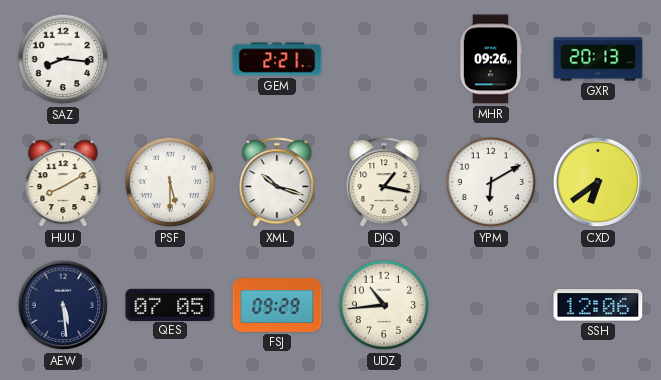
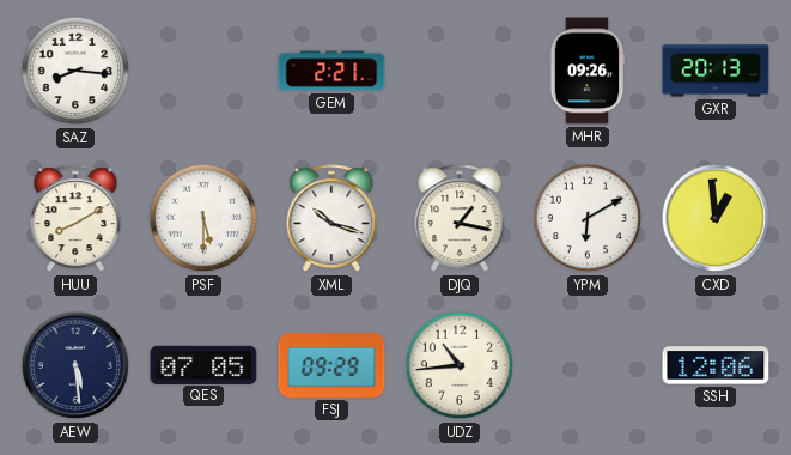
CXD: 6:39 -> 12:59 (716, 218)
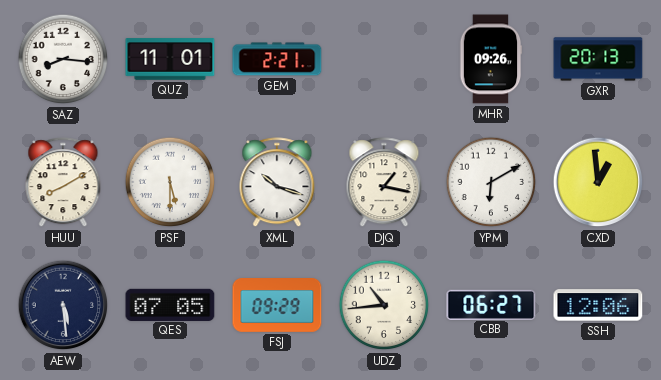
QUZ: none -> 11:01 (170, 59)
CBB: none -> 06:27 (491, 304)
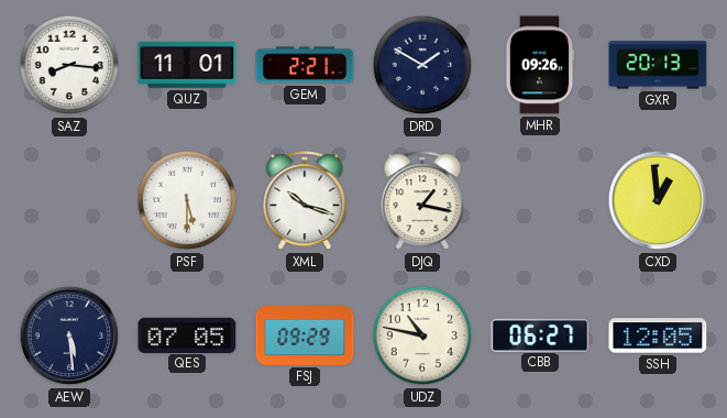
DRD: none -> 1:50 (422, 65)
HUU: 8:10 -> none (63, 183)
YPM: 6:10 -> none (491, 182)
UDZ: 10:44 -> 10:47 (422, 335)
SSH: 12:06 -> 12:05 (658, 335)
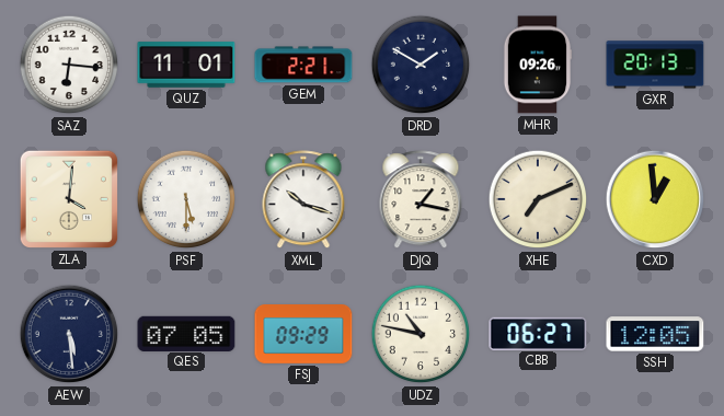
SAZ: 8:16 -> 6:16 (69, 65)
ZLA: none -> 4:01 (69, 199)
XHE: none -> 7:11 (538, 199)
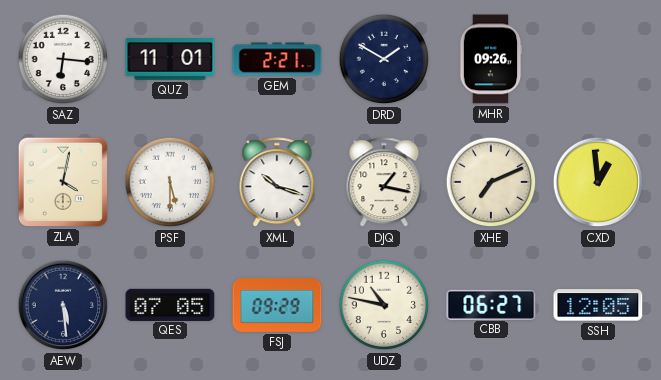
GXR: 20:13 -> none (655, 65)
ZLA: 4:01 -> 4:02 (63, 182)
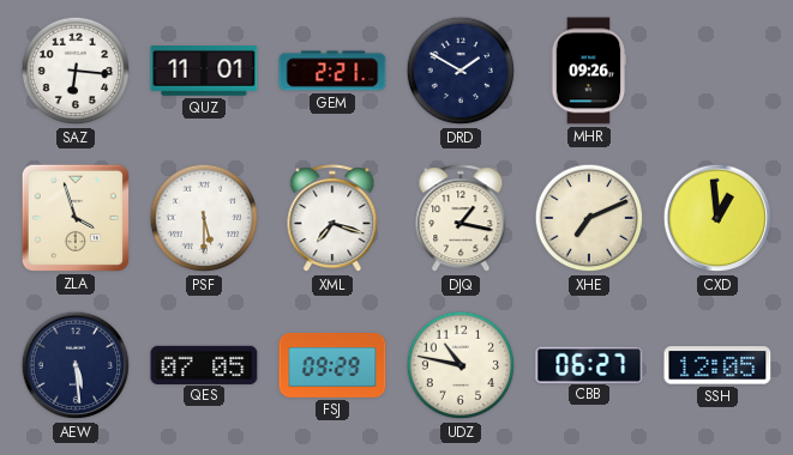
ZLA: 4:02 -> 3:57 (76, 218)
XML: 10:18 -> 7:18 (332, 219)
